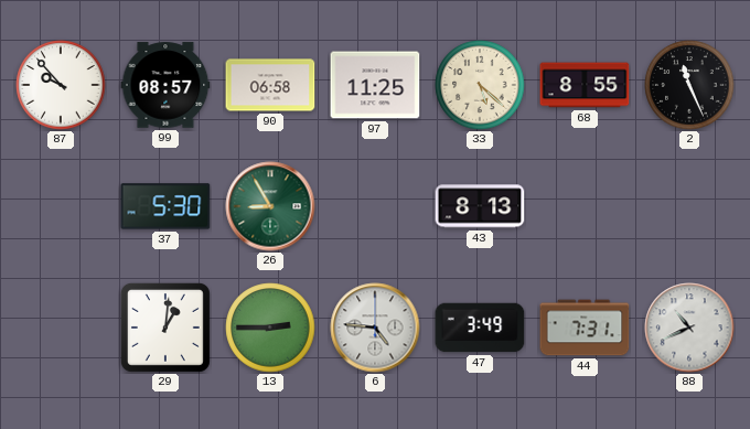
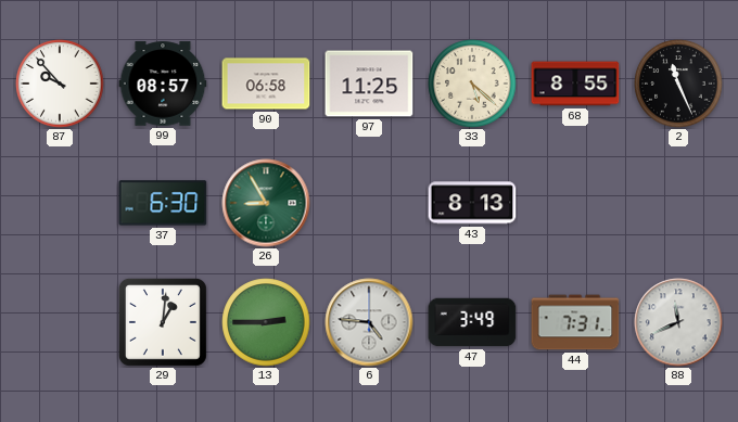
37: 5:30 -> 6:30 (163, 203)
88: 10:41 -> 11:41 (678, 322)
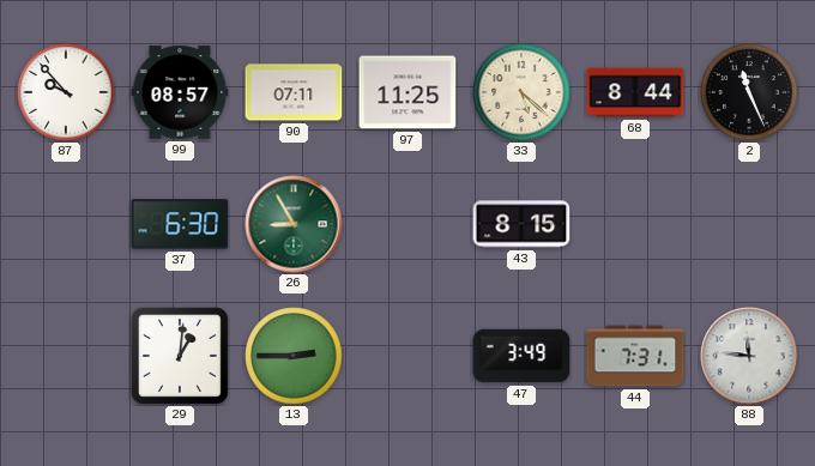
90: 06:58 -> 07:11 (294, 92)
68: 8:55 -> 8:44 (635, 92)
43: 8:13 -> 8:15 (521, 224)
6: 4:46 -> none (369, 322)
88: 11:41 -> 11:46 (749, 356)
